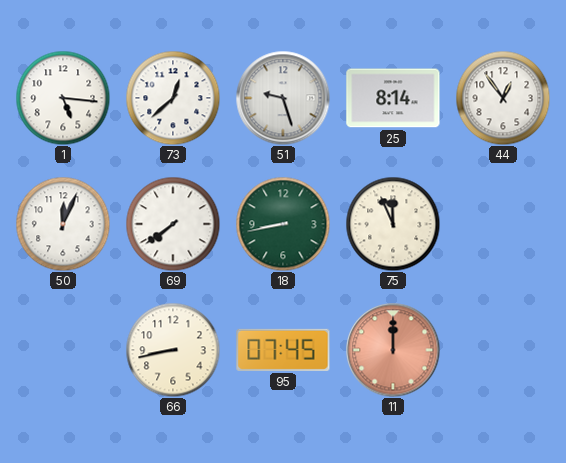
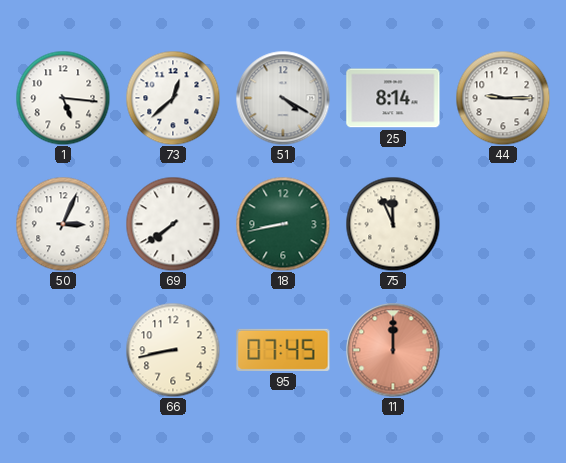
51: 9:27 -> 4:20 (283, 98)
44: 12:54 -> 9:15 (503, 98)
50: 12:04 -> 3:04 (63, 224)
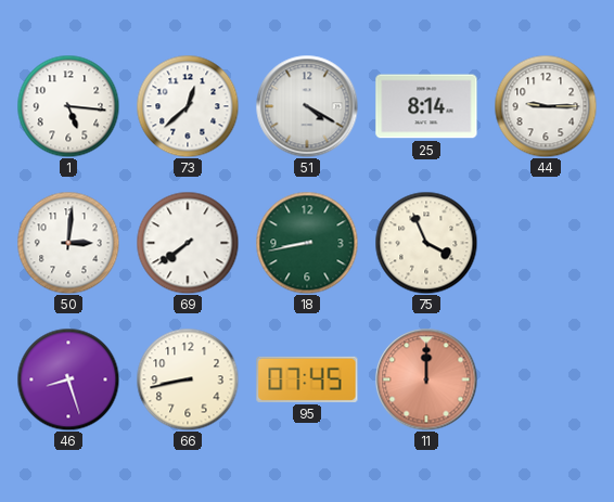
50: 3:04 -> 3:01 (68, 243)
75: 11:56 -> 3:56 (426, 243)
46: none -> 8:27 (68, 379)
